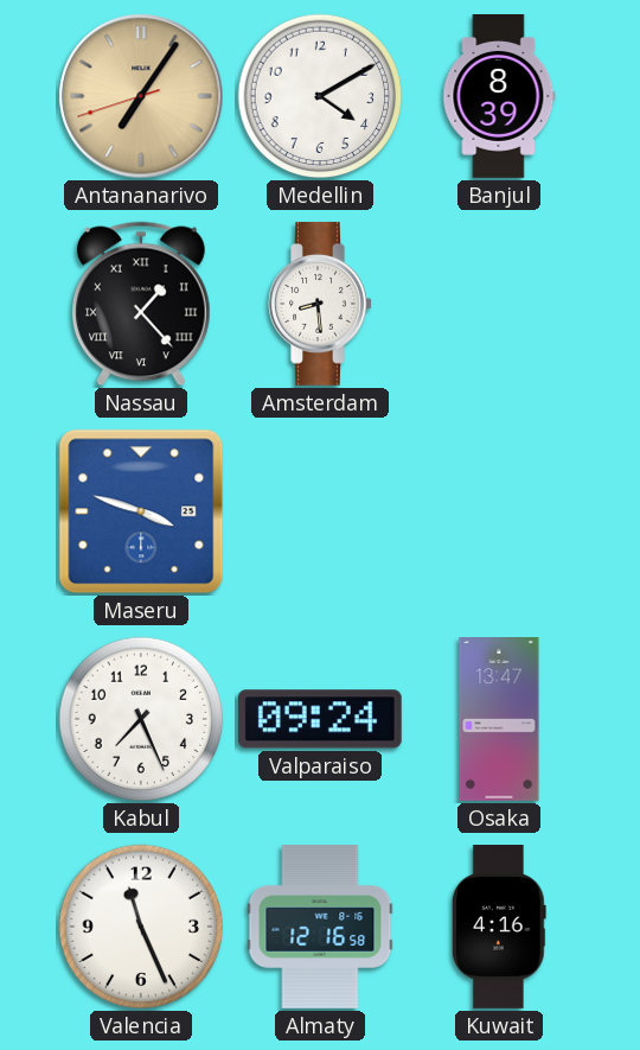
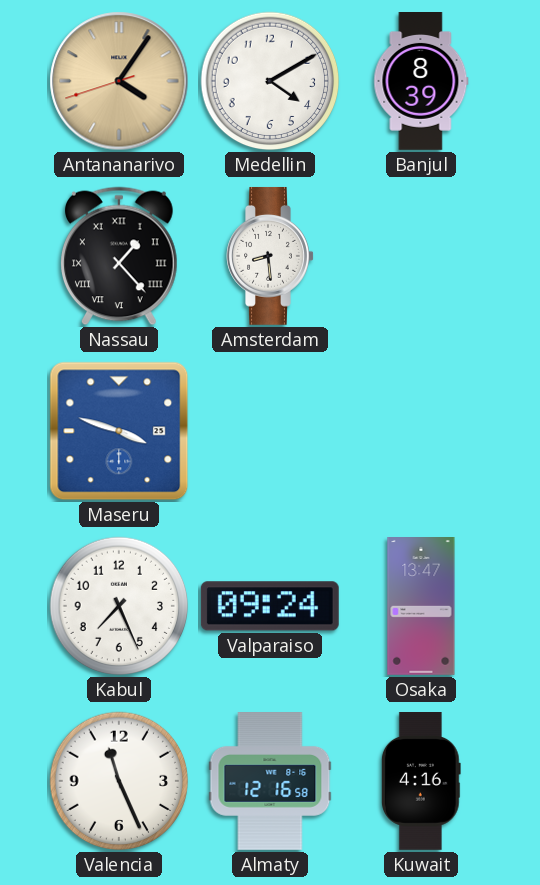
Antananarivo: 7:05 -> 4:05 (119, 81)
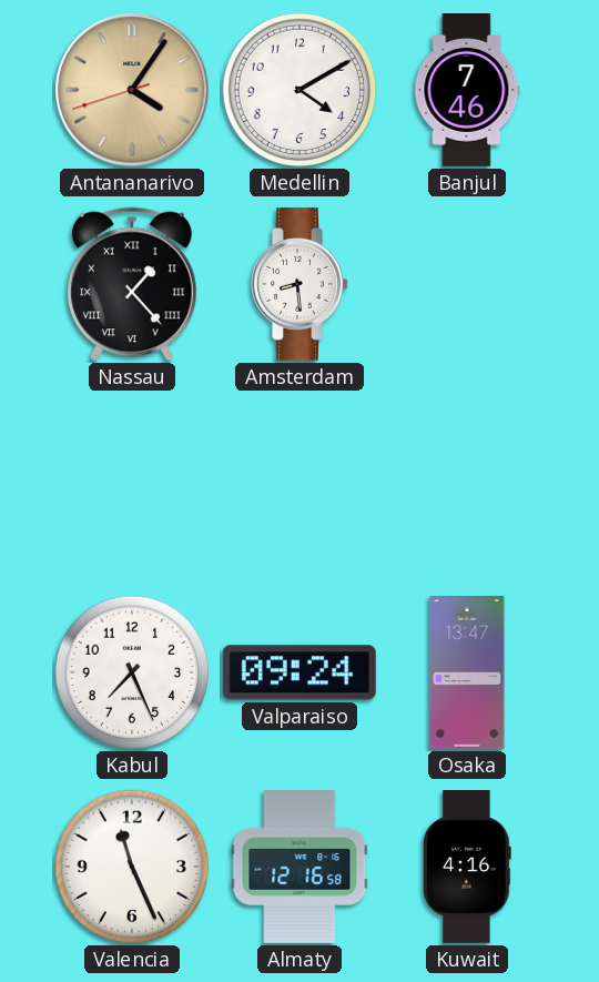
Banjul: 8:39 -> 7:46 (467, 91)
Maseru: 3:48 -> none (119, 431)
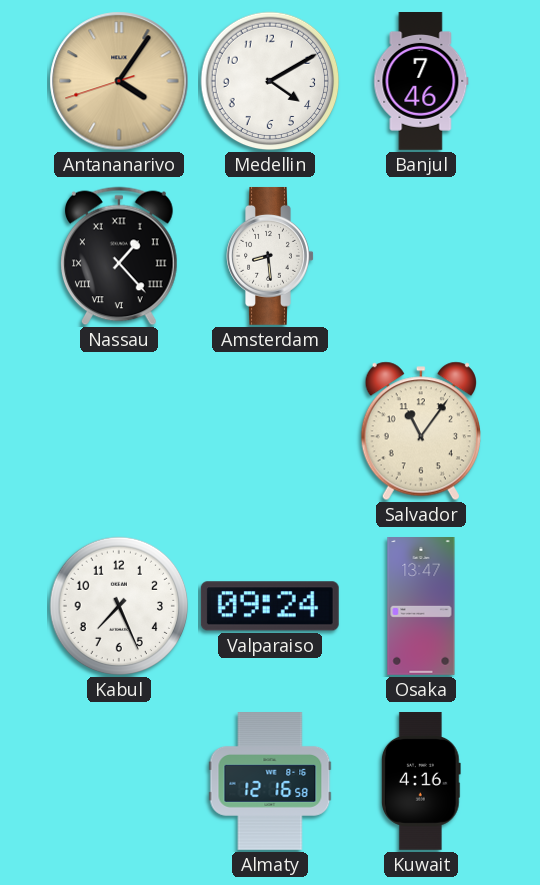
Salvador: none -> 11:06 (421, 431)
Valencia: 11:26 -> none (132, 867)
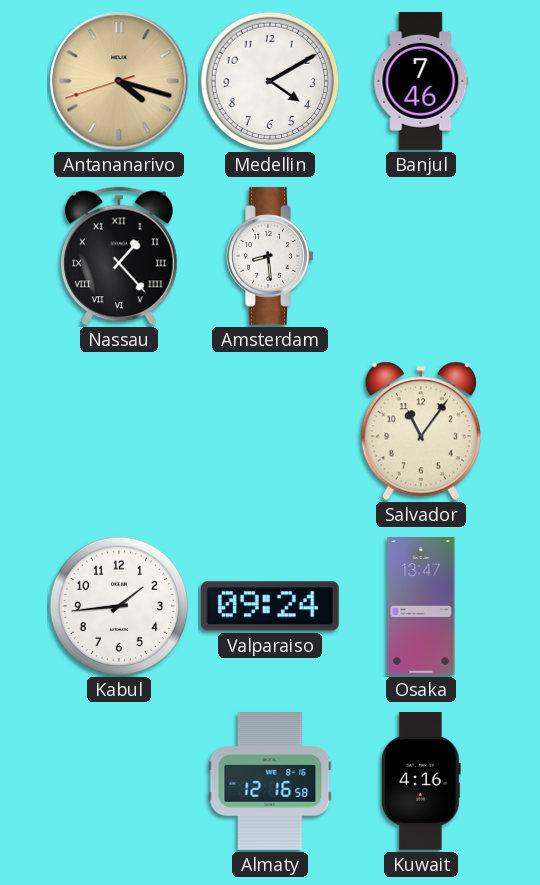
Antananarivo: 4:05 -> 4:17 (119, 81)
Kabul: 7:26 -> 1:44 (119, 606)
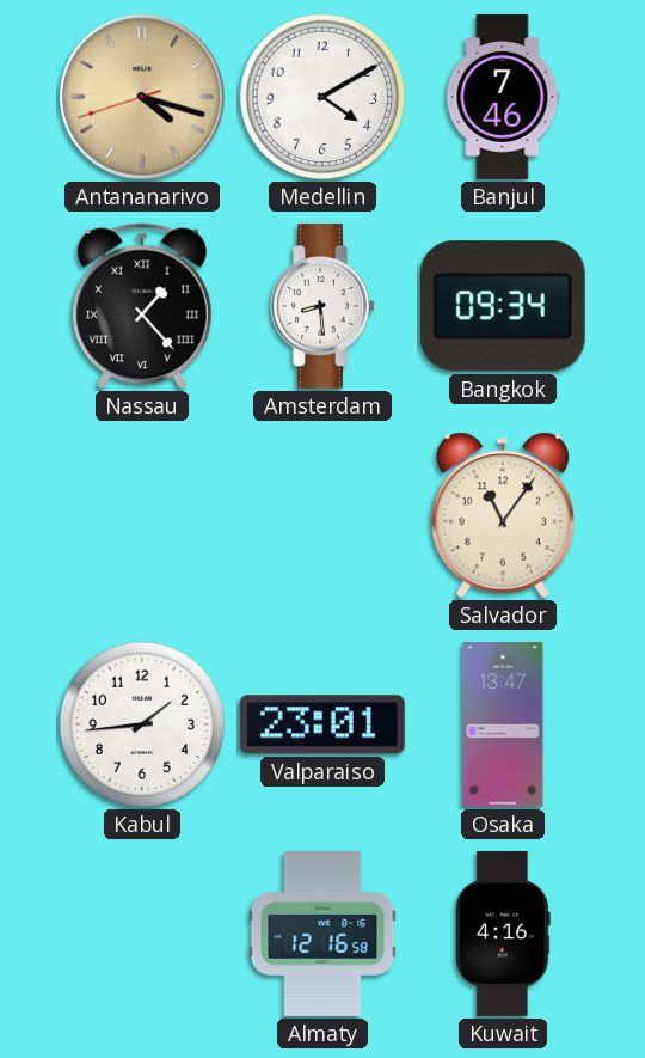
Bangkok: none -> 09:34 (503, 306)
Valparaiso: 09:24 -> 23:01 (322, 724)
